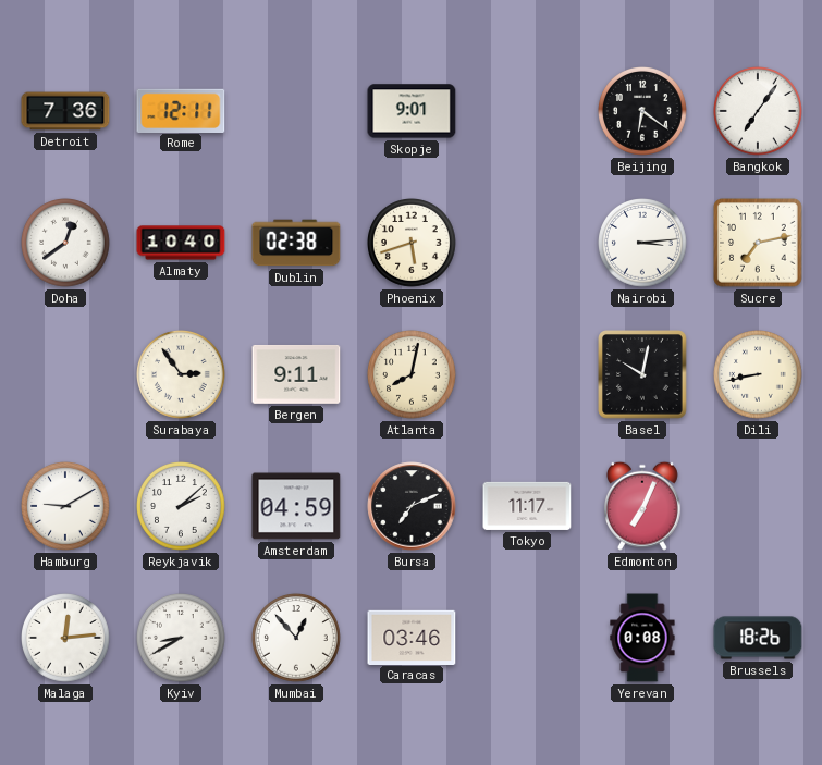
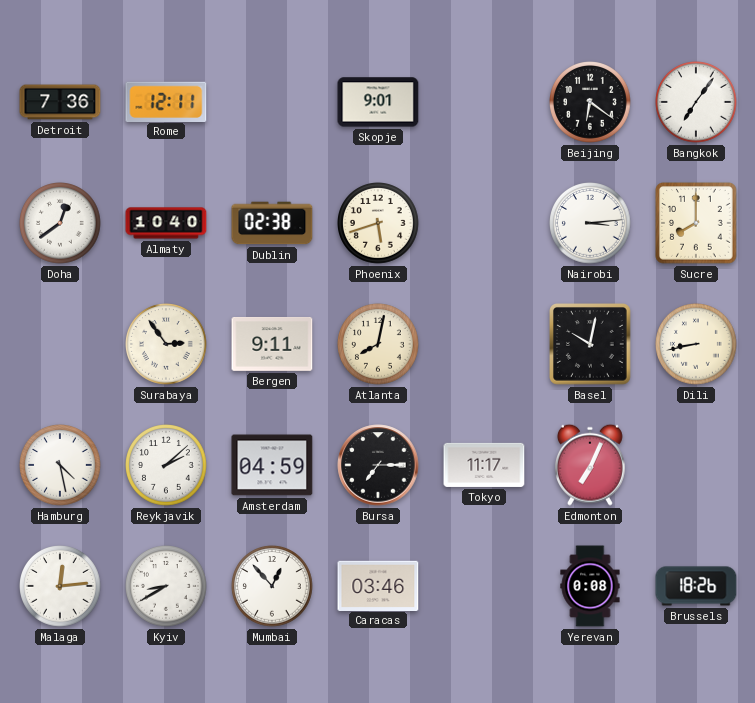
Sucre: 7:13 -> 8:00 (697, 224)
Hamburg: 9:10 -> 4:28 (61, 466)
Bursa: 7:11 -> 7:15 (378, 465)
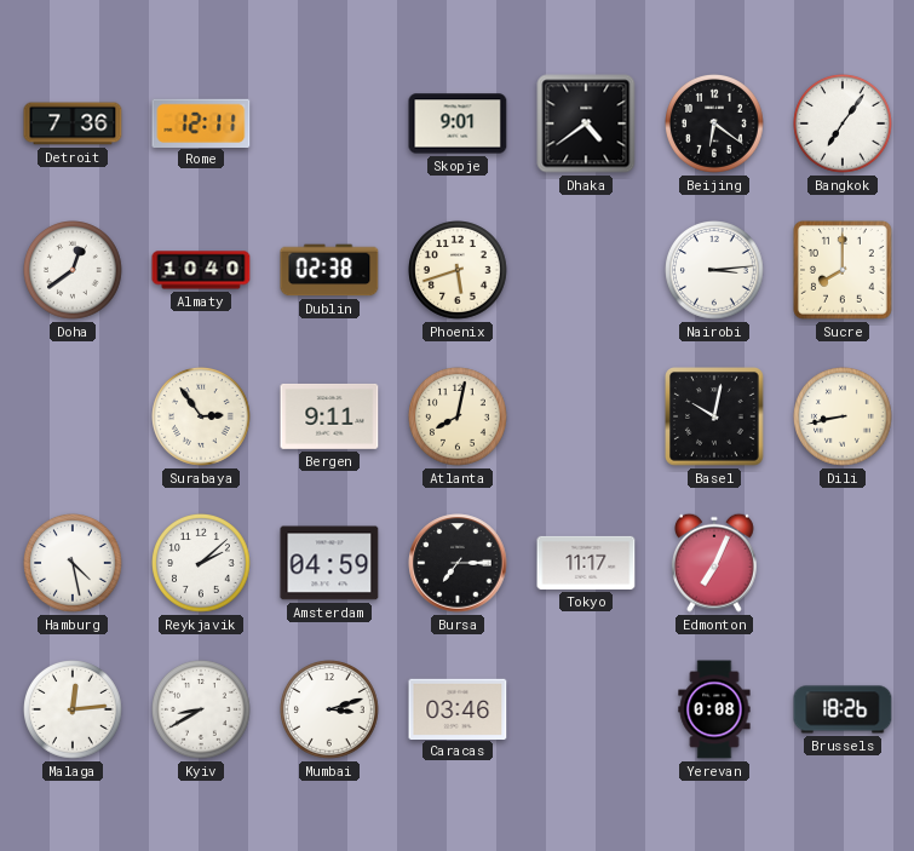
Dhaka: none -> 4:39 (586, 123)
Mumbai: 12:53 -> 3:12 (330, 711)
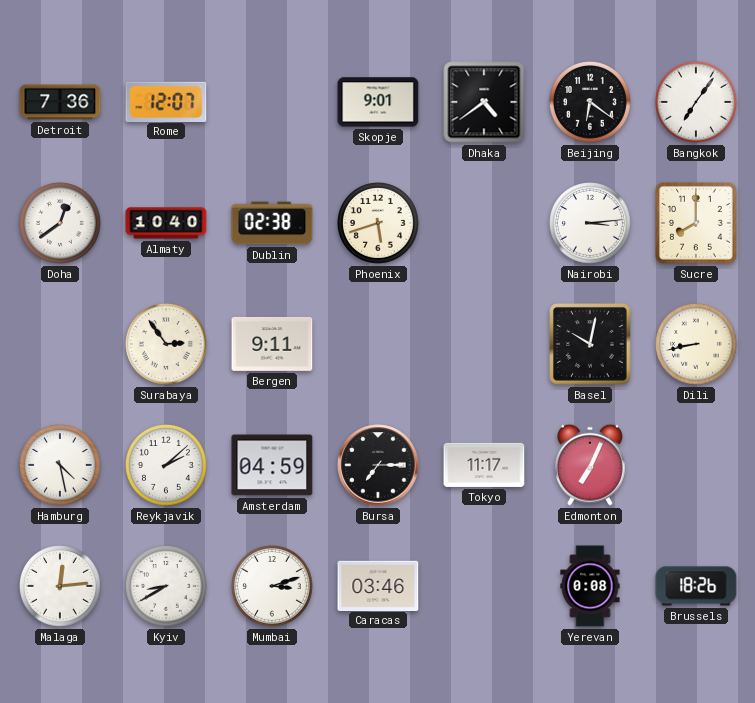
Rome: 12:11 -> 12:07 (166, 101)
Atlanta: 8:02 -> none (459, 418)
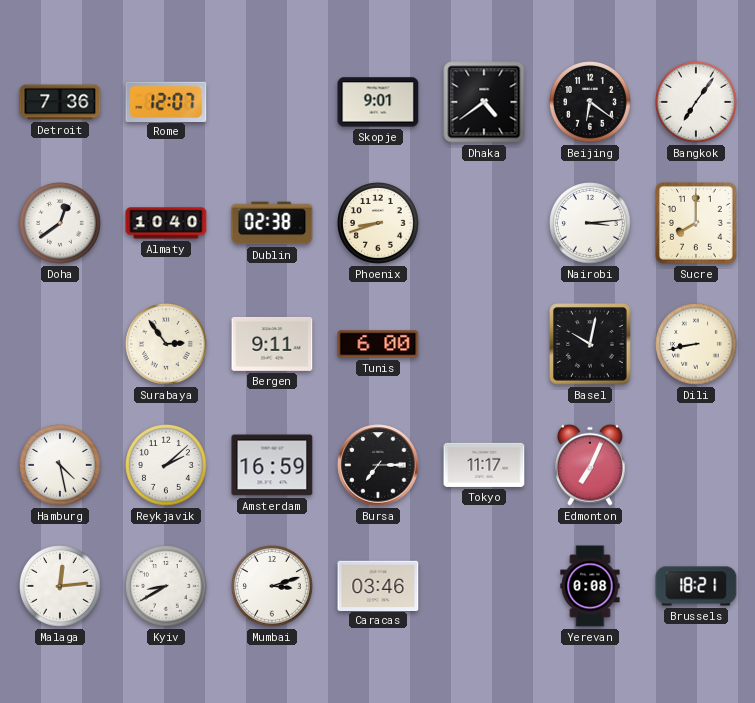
Phoenix: 5:42 -> 8:42 (379, 224)
Tunis: none -> 6:00 (378, 344)
Amsterdam: 04:59 -> 16:59 (272, 465)
Brussels: 18:26 -> 18:21 (696, 586)
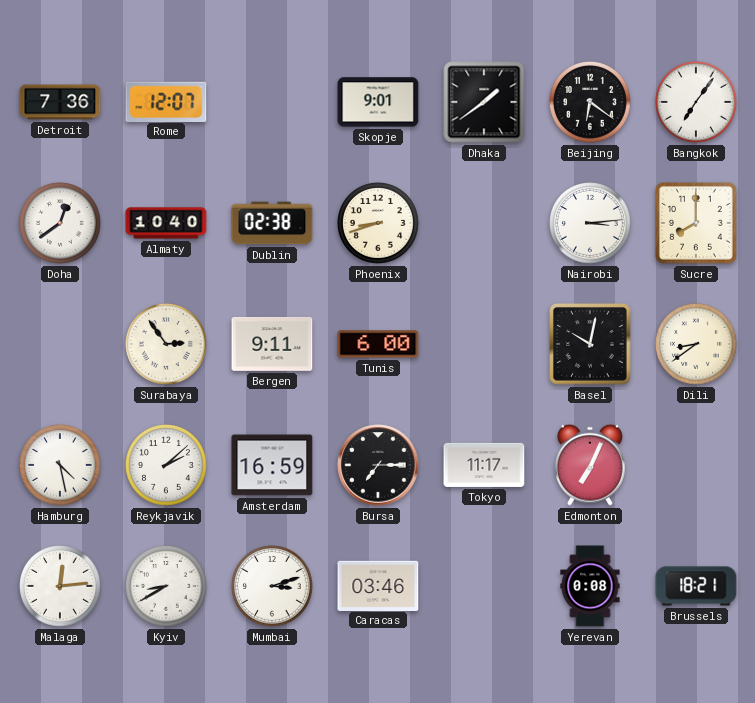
Dhaka: 4:39 -> 1:39 (484, 102)
Dili: 8:43 -> 8:39 (697, 345)
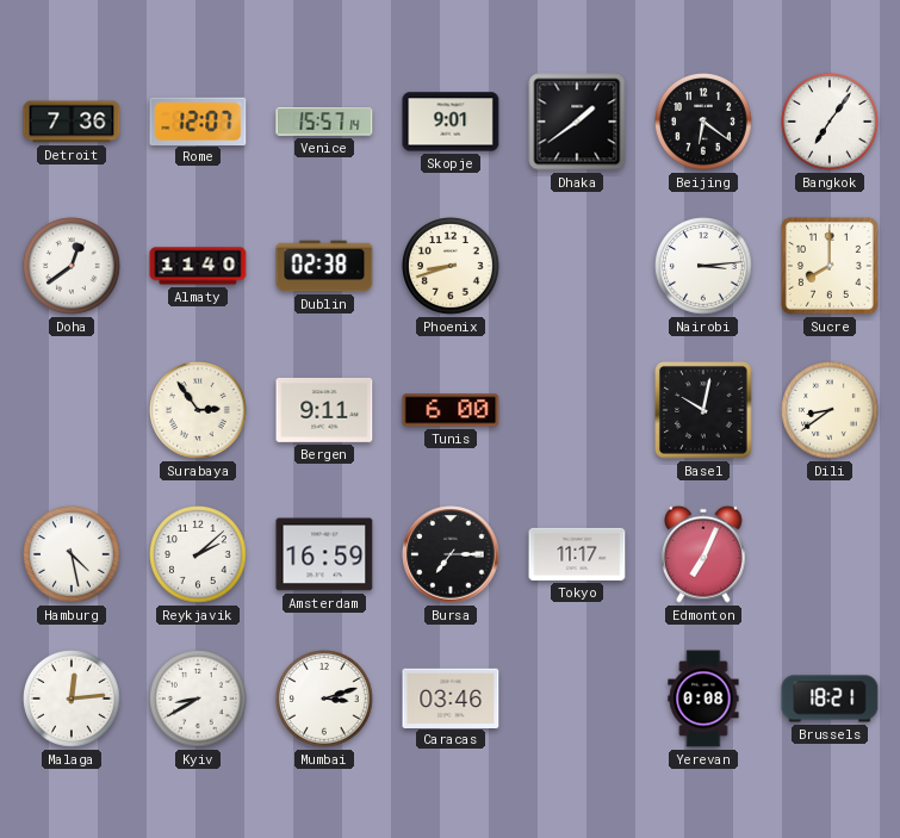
Venice: none -> 15:57 (324, 122)
Almaty: 10:40 -> 11:40 (198, 266)
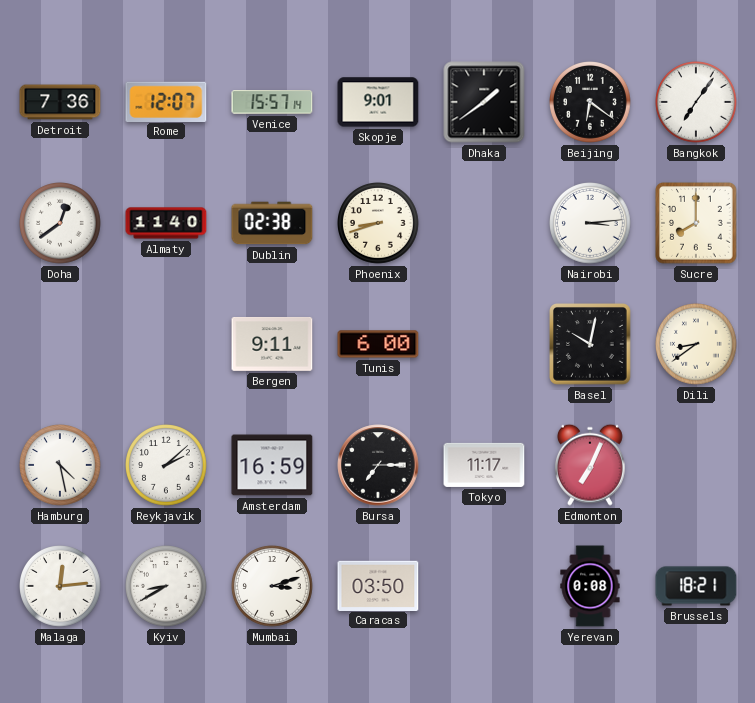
Surabaya: 2:54 -> none (199, 411)
Caracas: 03:46 -> 03:50 (378, 585)
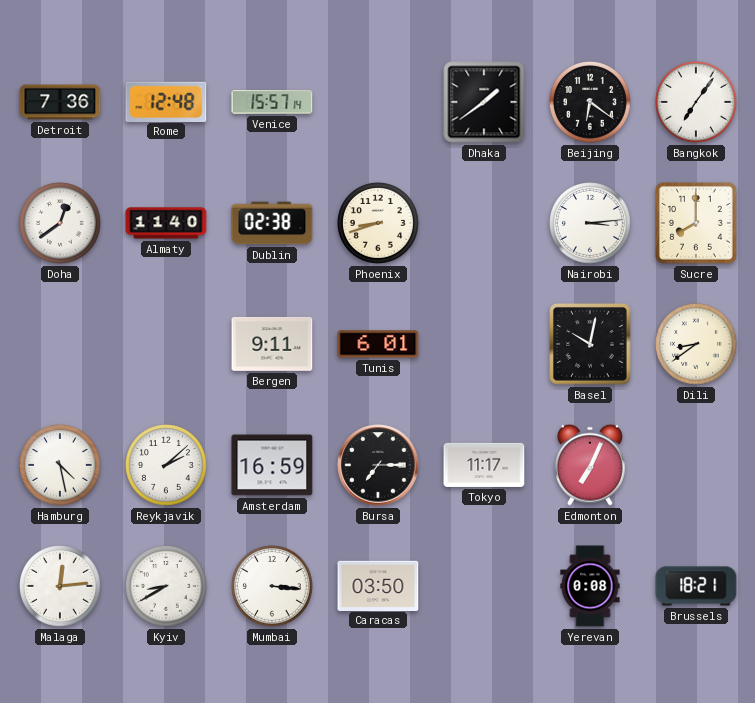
Rome: 12:07 -> 12:48 (166, 101)
Skopje: 9:01 -> none (378, 102)
Tunis: 6:00 -> 6:01 (378, 344)
Mumbai: 3:12 -> 3:16 (273, 587)
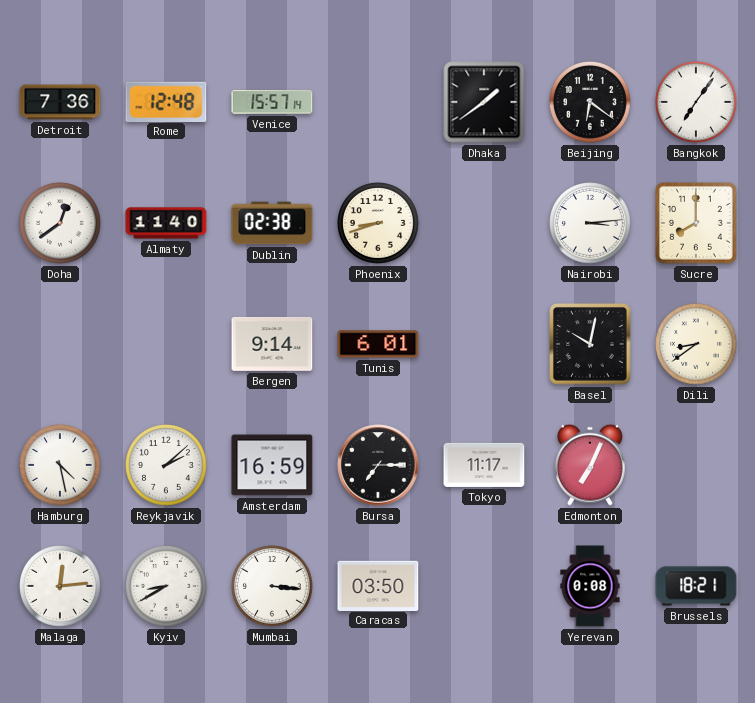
Bergen: 9:11 -> 9:14 (272, 344)
